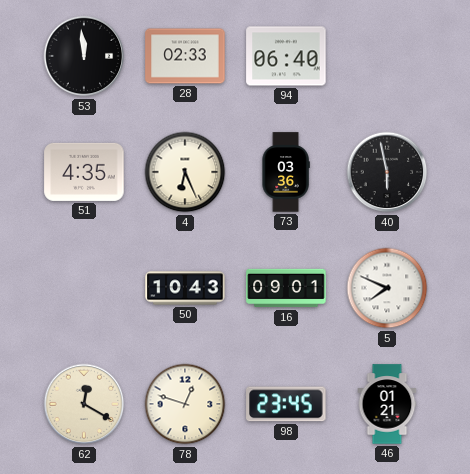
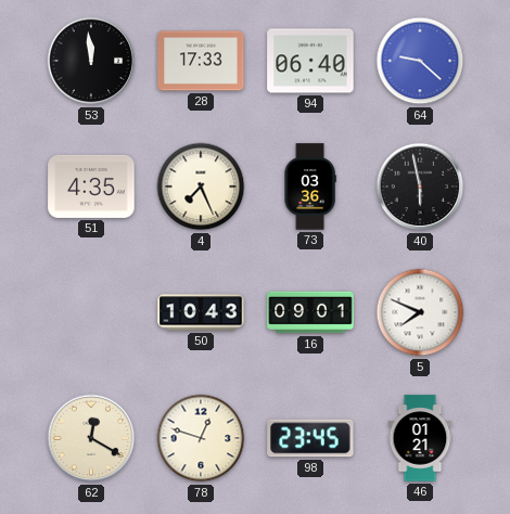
28: 02:33 -> 17:33 (201, 61)
64: none -> 9:22 (420, 61)
4: 6:26 -> 7:26 (201, 187)
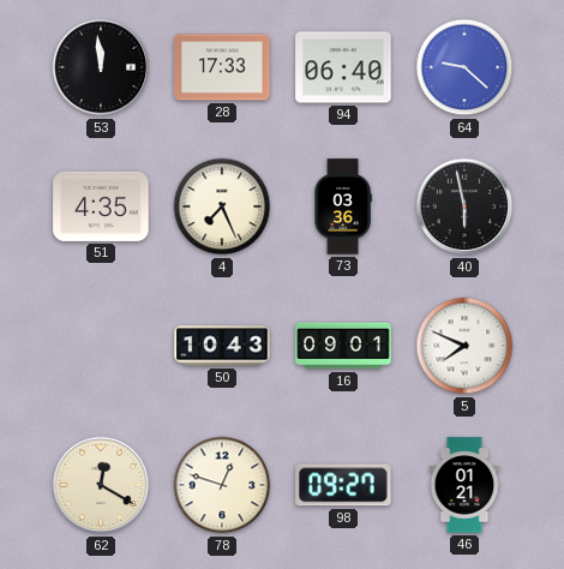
98: 23:45 -> 09:27 (343, 485)
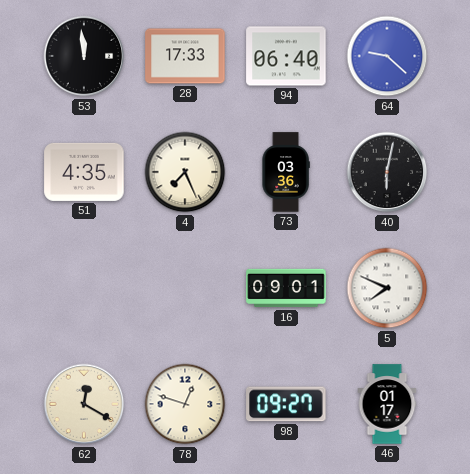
40: 5:58 -> 6:02 (387, 172)
50: 10:43 -> none (222, 346)
46: 01:21 -> 01:17 (387, 404)
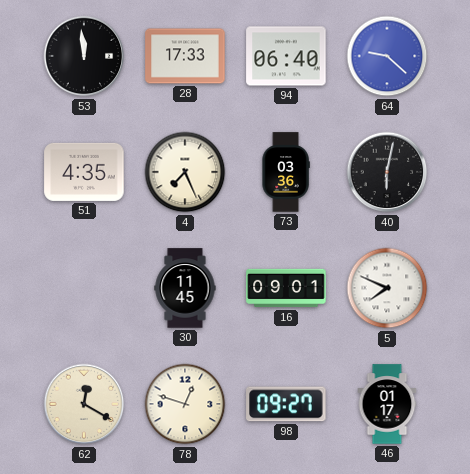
30: none -> 11:45 (185, 288)
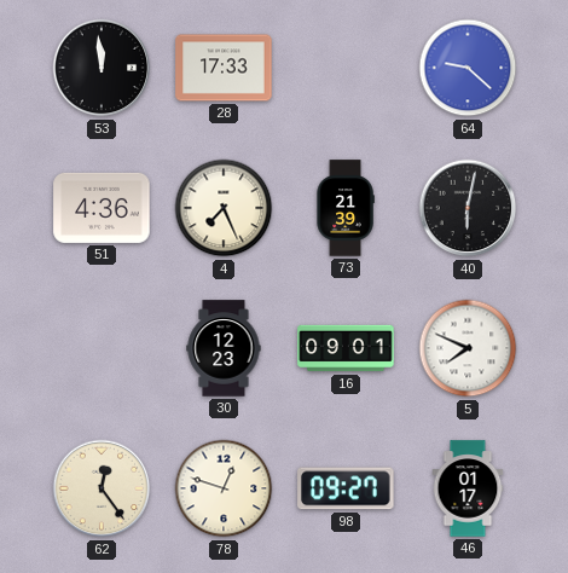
94: 06:40 -> none (286, 56)
51: 4:35 -> 4:36 (102, 208)
73: 03:36 -> 21:39 (346, 208)
30: 11:45 -> 12:23 (224, 348)
62: 12:20 -> 12:24 (102, 488)
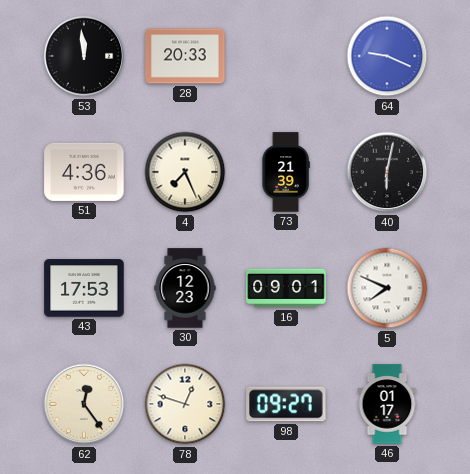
28: 17:33 -> 20:33 (185, 56)
64: 9:22 -> 9:19 (387, 56)
43: none -> 17:53 (84, 288)
